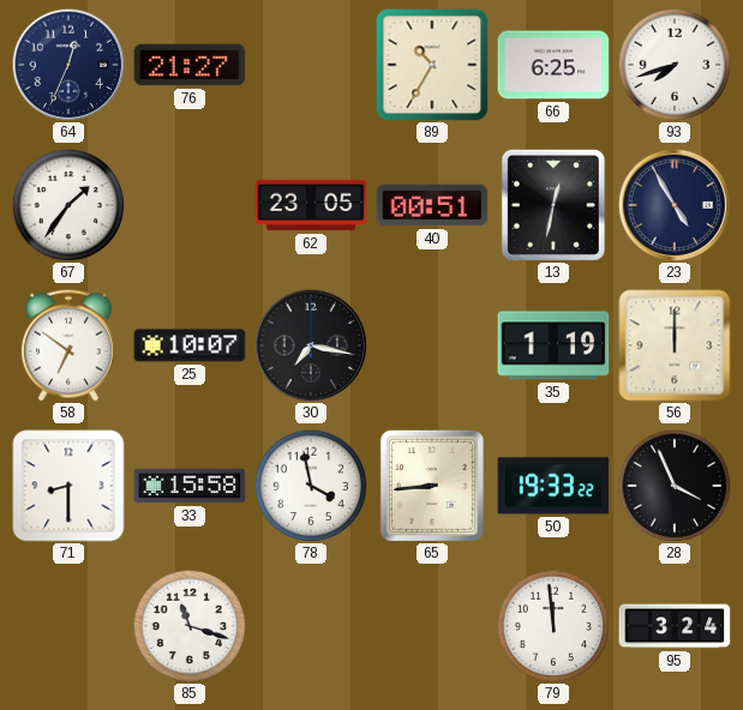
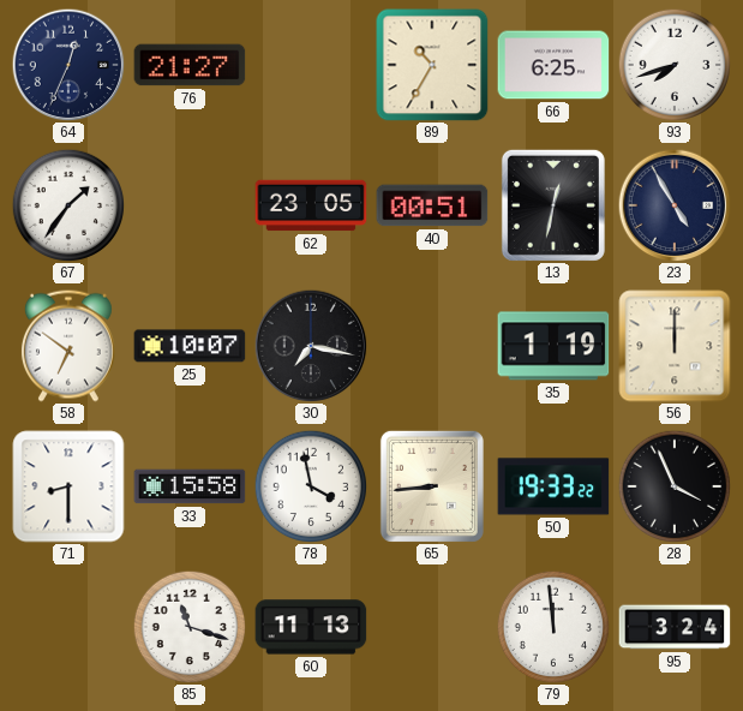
60: none -> 11:13 (311, 627)
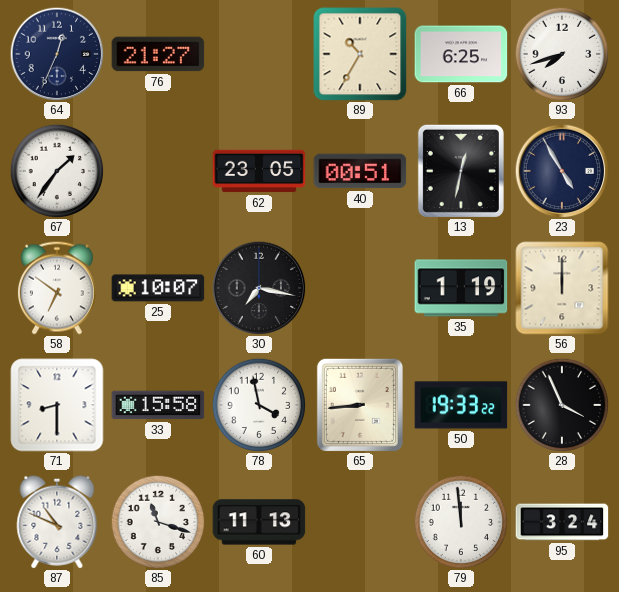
87: none -> 10:49 (57, 522)
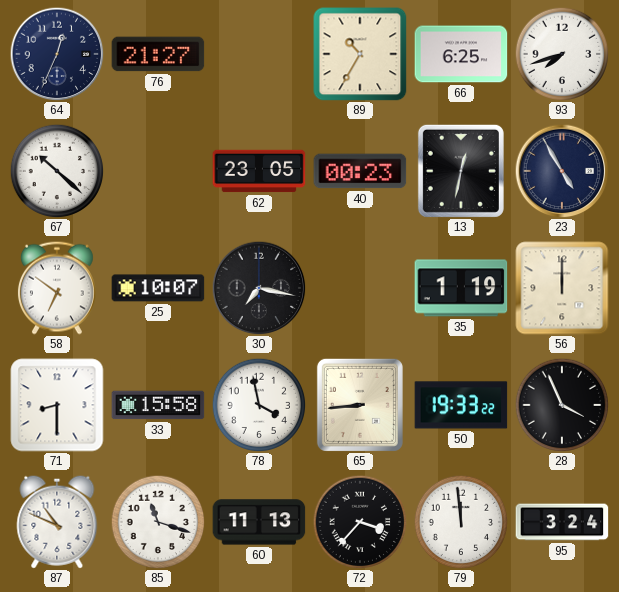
67: 1:36 -> 10:22 (57, 171)
40: 00:51 -> 00:23 (360, 171)
72: none -> 3:37 (360, 522)
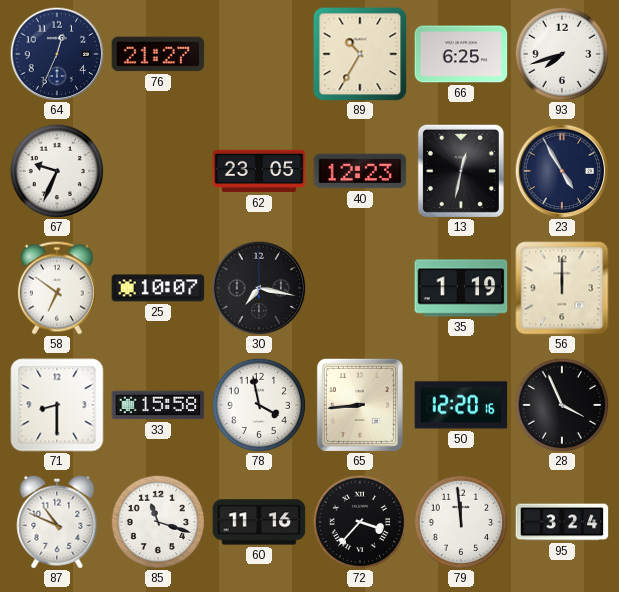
67: 10:22 -> 9:34 (57, 171)
40: 00:23 -> 12:23 (360, 171)
50: 19:33 -> 12:20 (461, 405)
60: 11:13 -> 11:16 (259, 522)
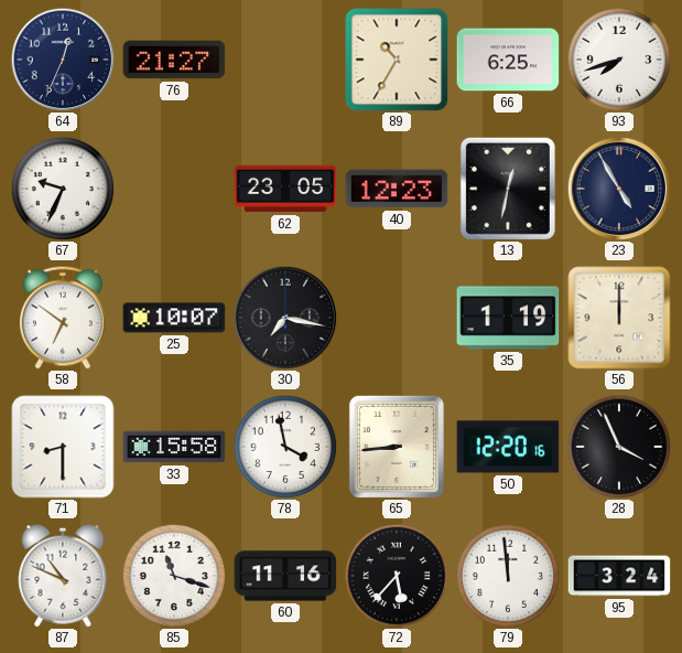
72: 3:37 -> 5:37 (397, 576)
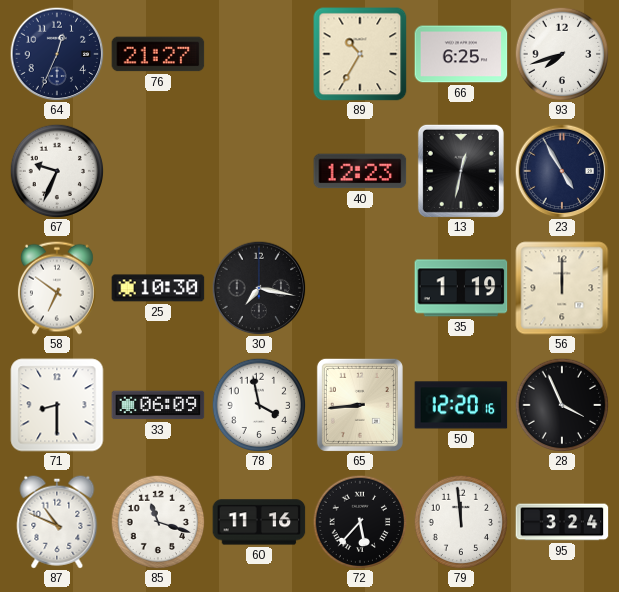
62: 23:05 -> none (285, 189)
25: 10:07 -> 10:30 (158, 288)
33: 15:58 -> 06:09 (158, 405)
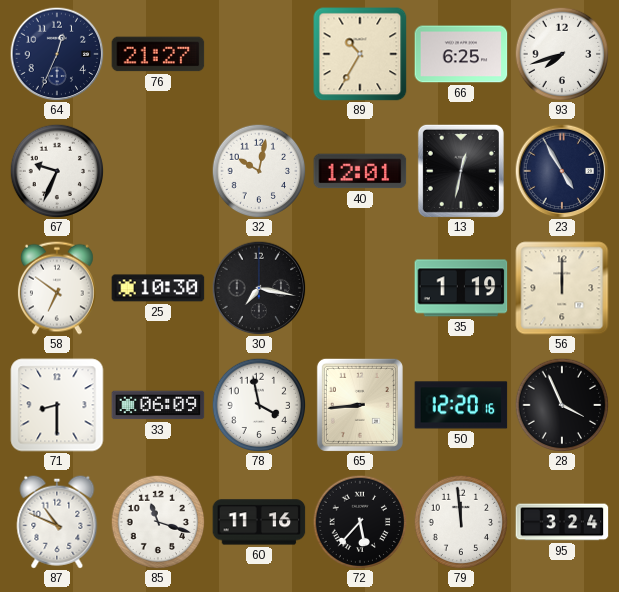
32: none -> 10:02 (259, 171)
40: 12:23 -> 12:01 (360, 171)
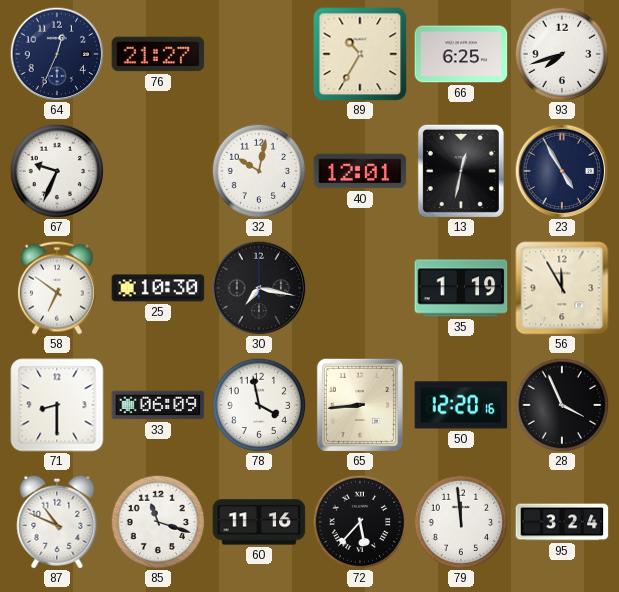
56: 12:00 -> 11:55 (562, 288)
